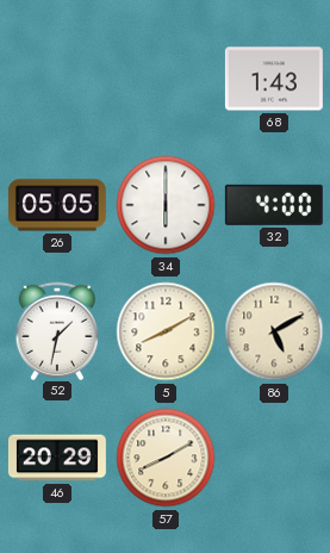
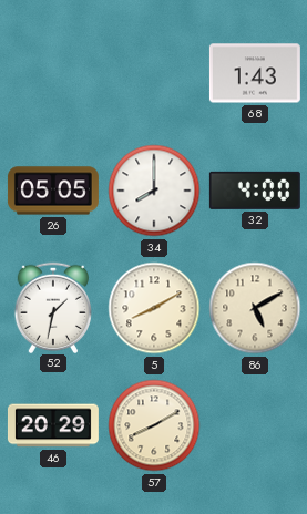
34: 6:00 -> 8:00 (154, 191)
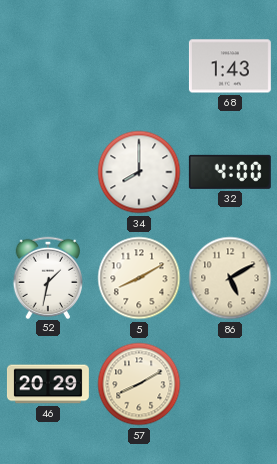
26: 05:05 -> none (53, 191)
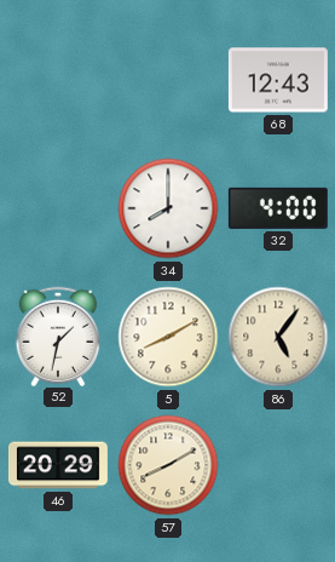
68: 1:43 -> 12:43 (278, 80)
86: 5:10 -> 5:06 (278, 337)
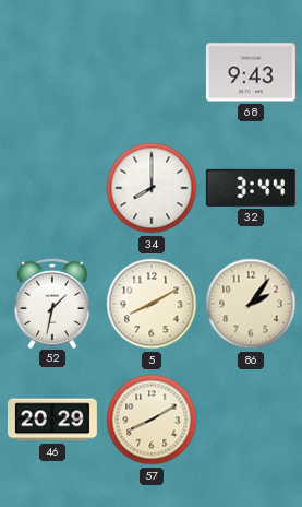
68: 12:43 -> 9:43 (251, 72)
32: 4:00 -> 3:44 (251, 188)
86: 5:06 -> 2:06 (251, 304)
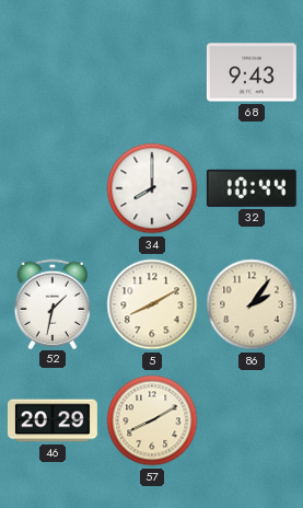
32: 3:44 -> 10:44 (252, 188)
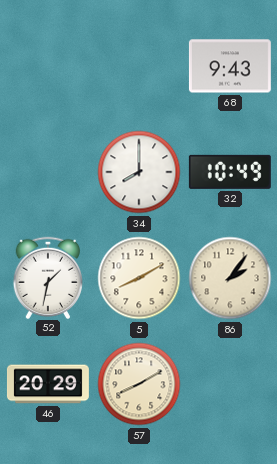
32: 10:44 -> 10:49 (230, 172)
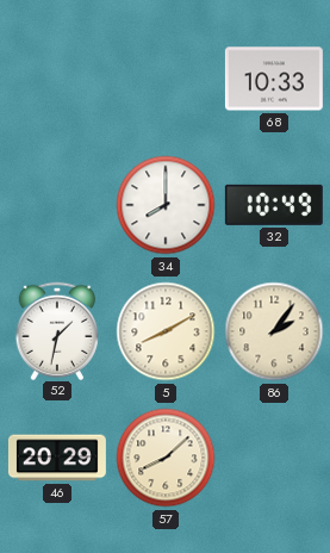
68: 9:43 -> 10:33 (274, 79)
57: 8:10 -> 8:08 (166, 458)
